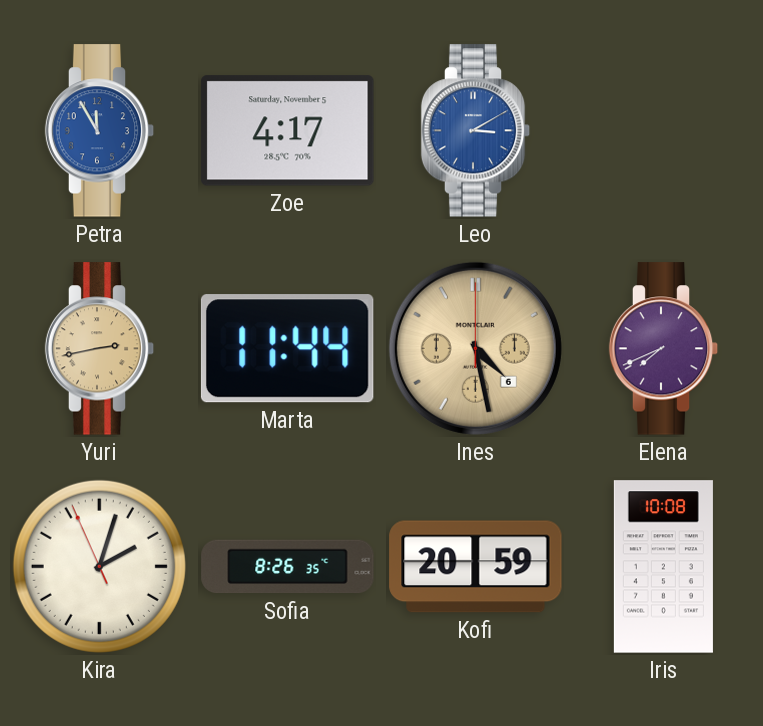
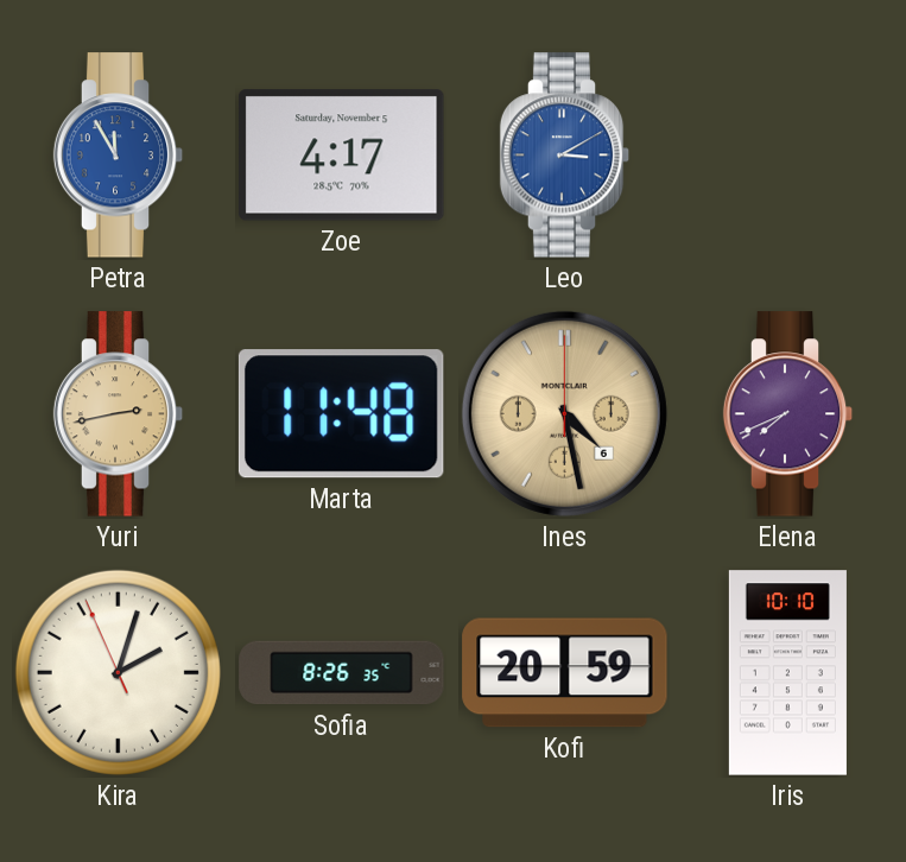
Marta: 11:44 -> 11:48 (341, 414)
Iris: 10:08 -> 10:10 (787, 673)
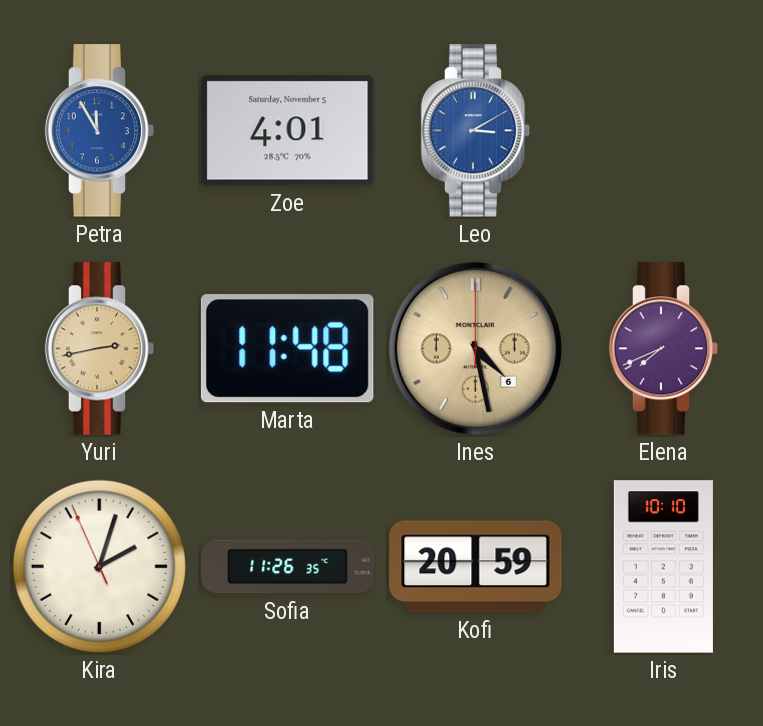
Zoe: 4:17 -> 4:01 (288, 131)
Sofia: 8:26 -> 11:26 (288, 567)
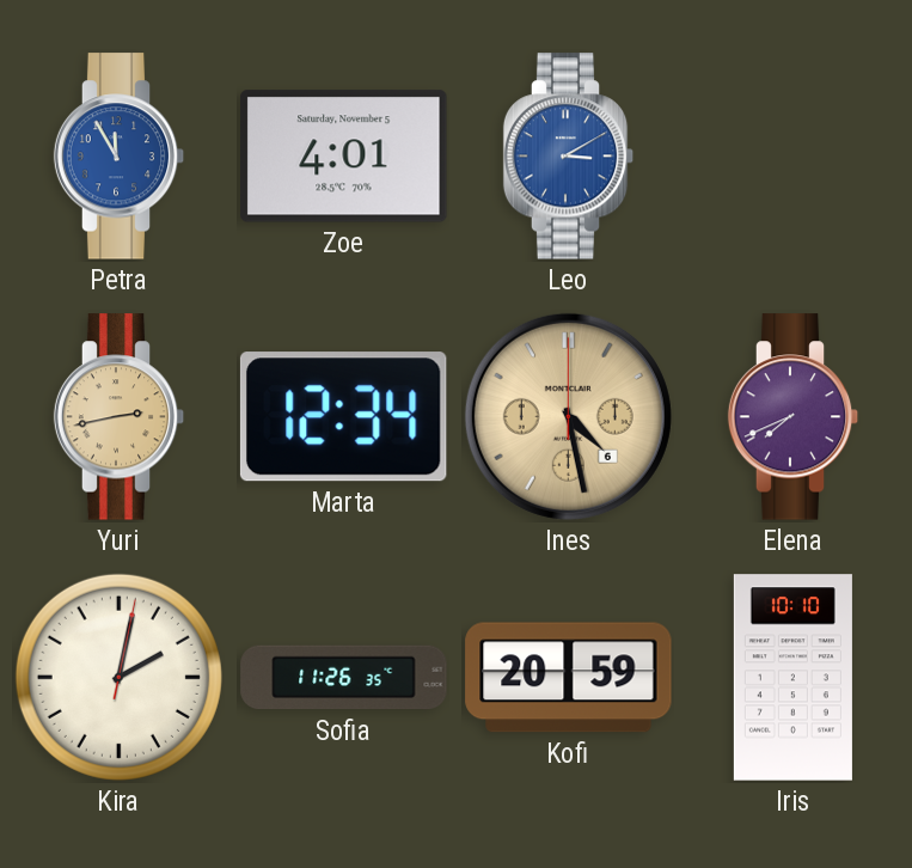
Marta: 11:48 -> 12:34 (343, 417)
Kira: 2:02:56 -> 2:02:02 (118, 677)
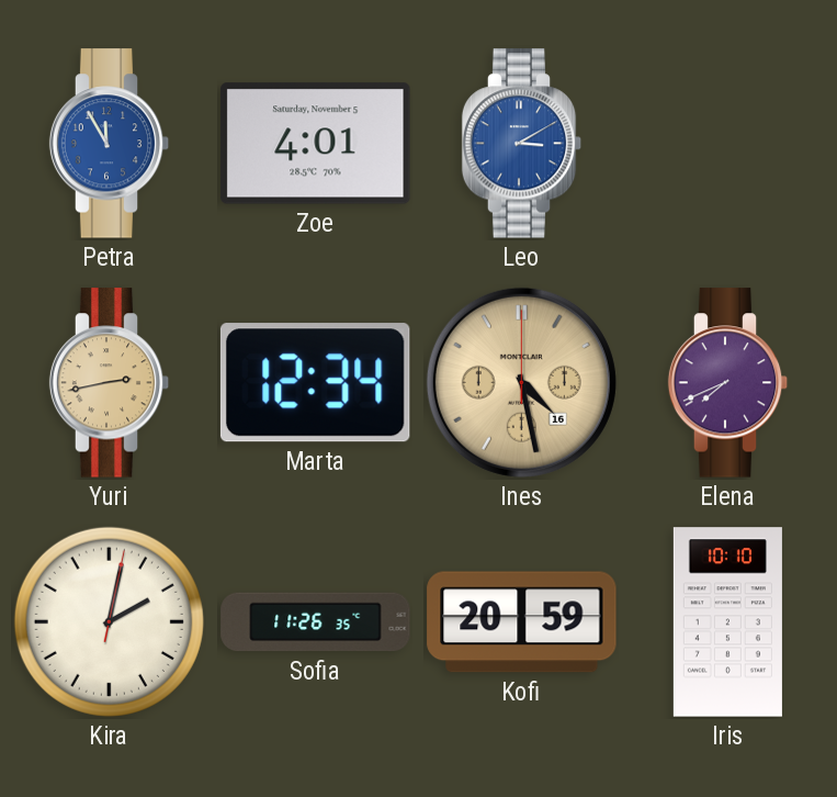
Ines date: 6 -> 16 (521, 382)
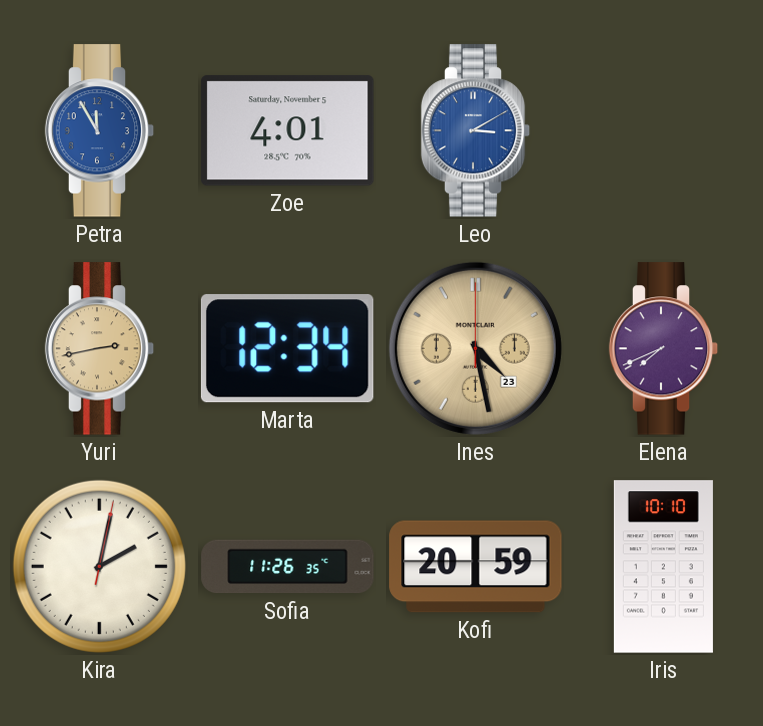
Ines date: 16 -> 23 (475, 348)
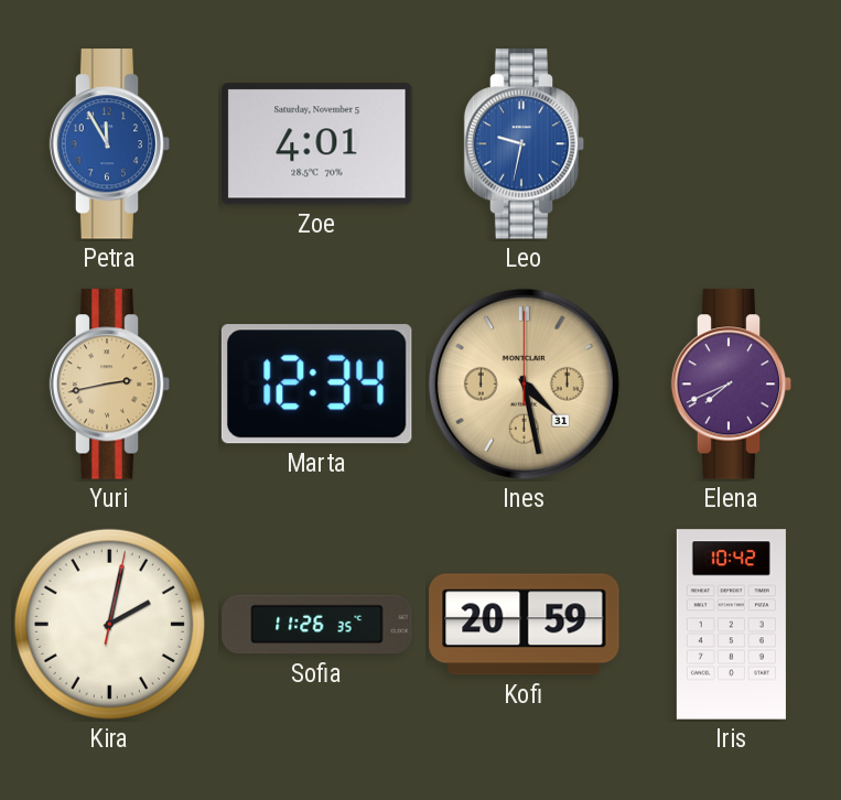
Leo: 3:10 -> 9:32 (525, 144)
Ines date: 23 -> 31 (524, 383)
Iris: 10:10 -> 10:42 (731, 625)
